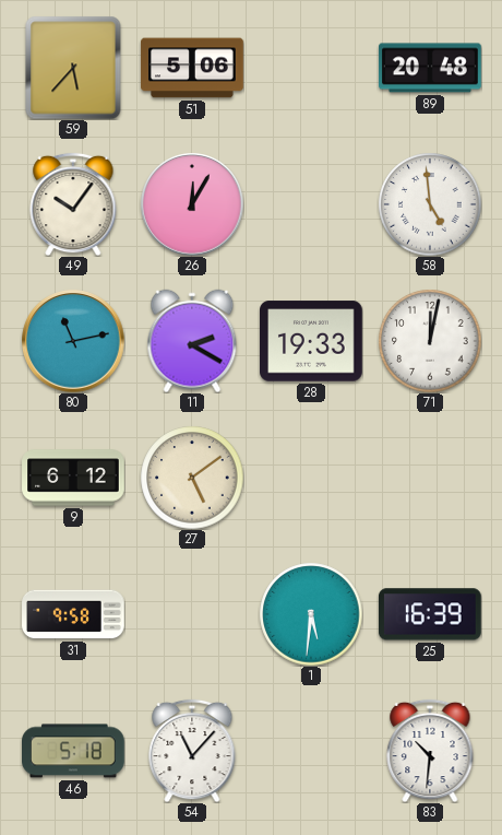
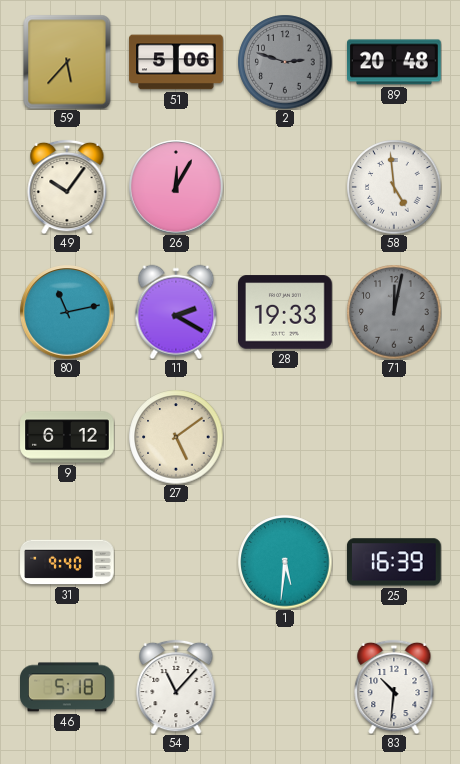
2: none -> 2:48 (285, 62)
71 dial: white -> grey (394, 312)
31: 9:58 -> 9:40 (67, 562)
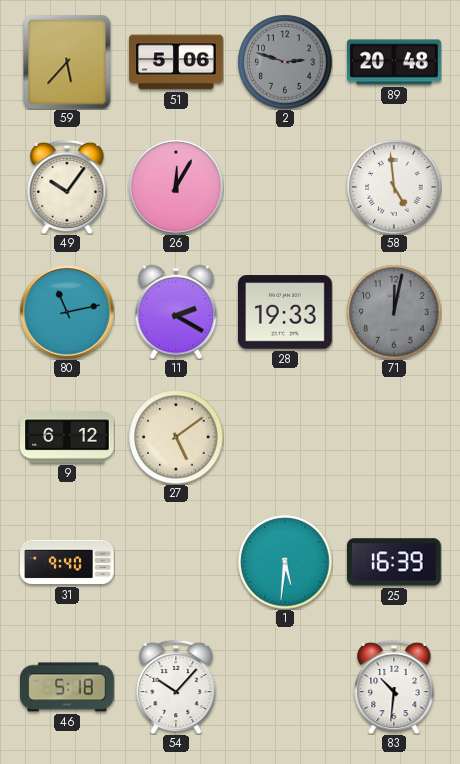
54: 11:07 -> 10:07 (176, 687)
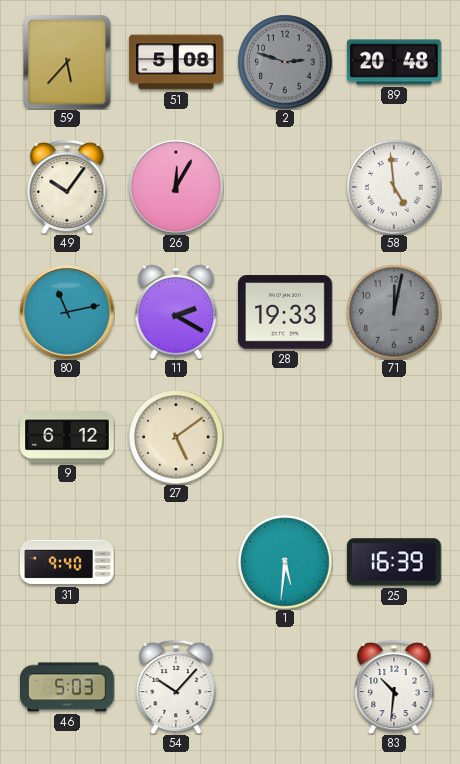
51: 5:06 -> 5:08 (176, 62)
46: 5:18 -> 5:03 (68, 687)
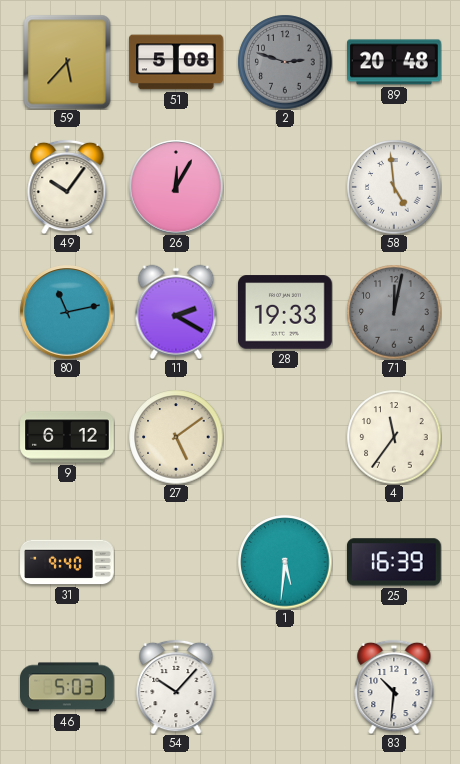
4: none -> 11:36 (394, 437)
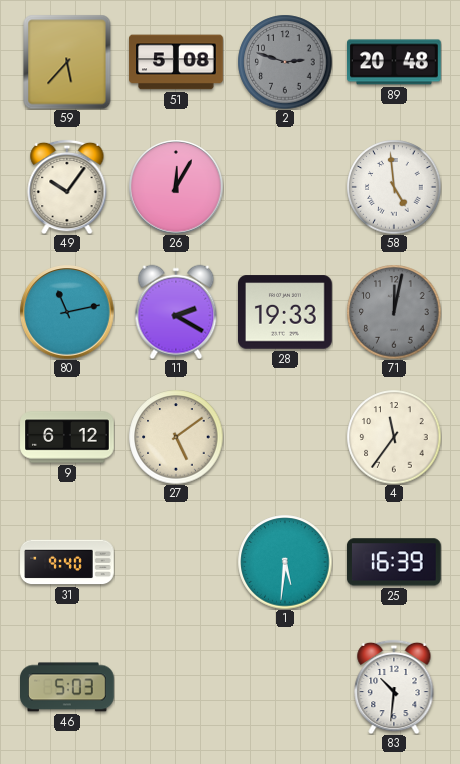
54: 10:07 -> none (176, 687)
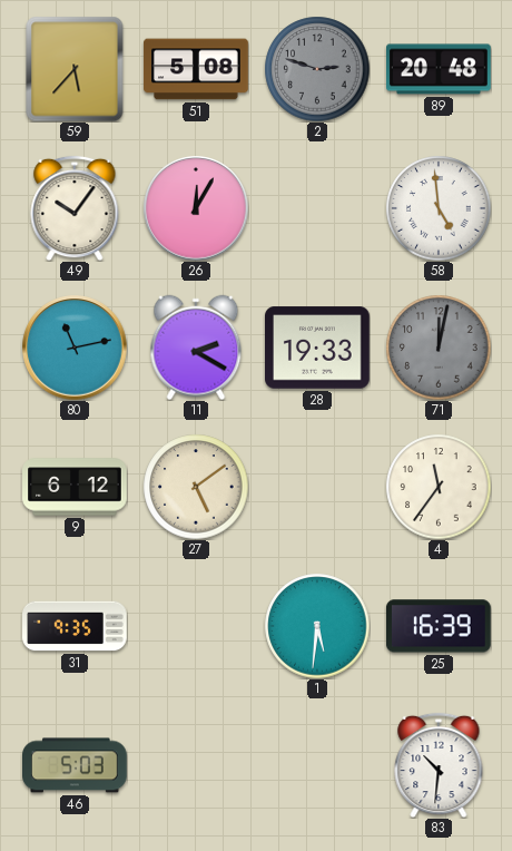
31: 9:40 -> 9:35 (75, 626)
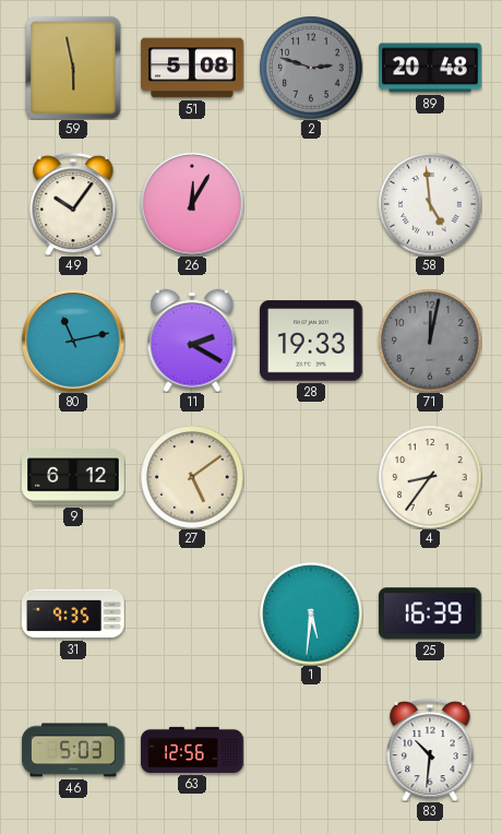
59: 5:37 -> 5:58 (73, 68)
4: 11:36 -> 8:36 (430, 477)
63: none -> 12:56 (192, 750)
